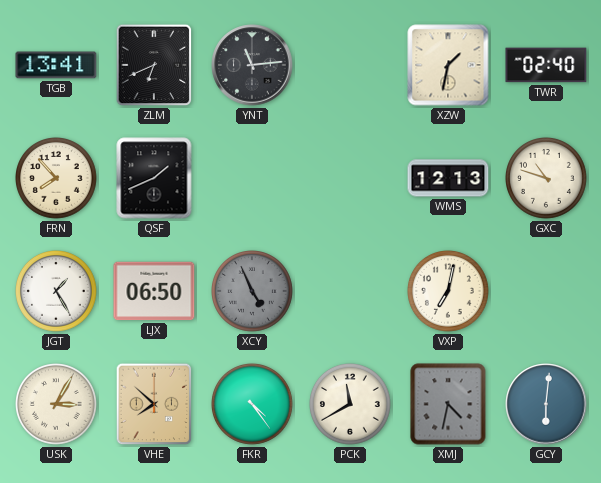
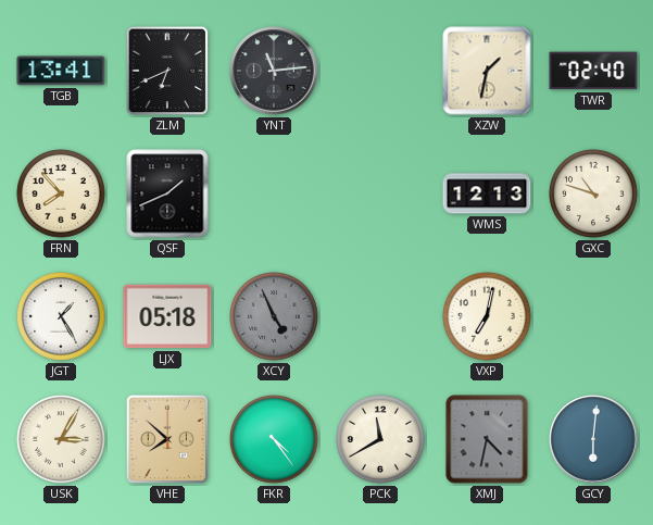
LJX: 06:50 -> 05:18 (167, 316)
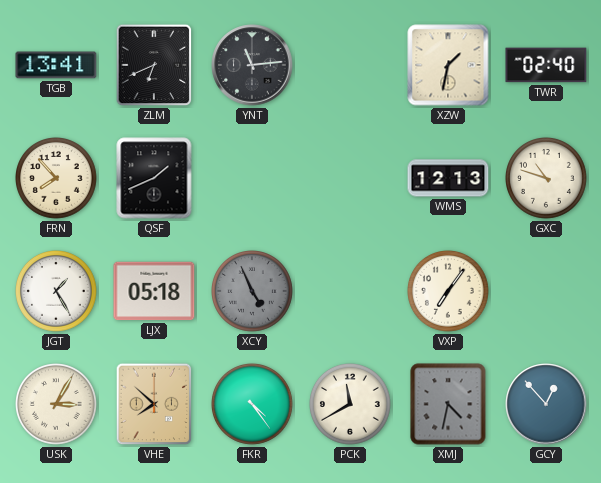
VXP: 7:02 -> 7:06 (449, 292)
GCY: 6:01 -> 12:53 (546, 404)
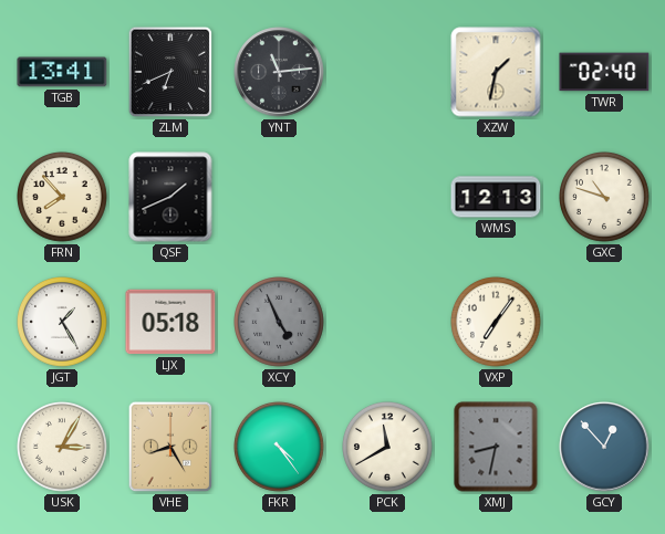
VHE: 7:52 -> 8:25 (170, 447)
XMJ: 4:32 -> 8:32 (496, 447)
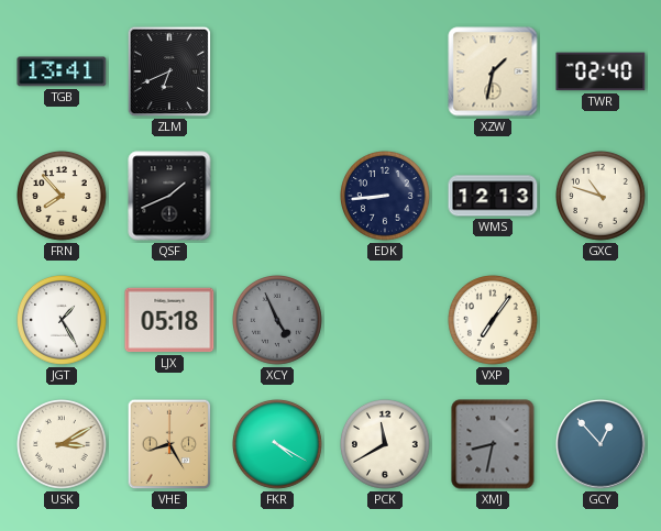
YNT: 11:14 -> none (279, 72)
EDK: none -> 8:44 (386, 197)
USK: 3:05 -> 3:10 (63, 445)
FKR: 4:24 -> 4:20 (278, 445)
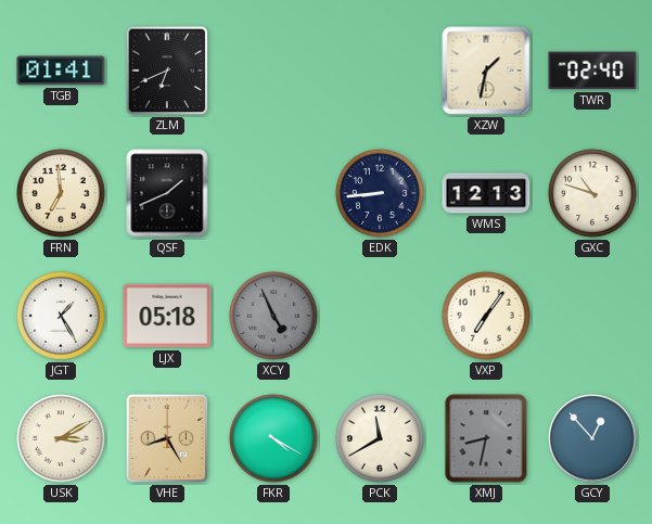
TGB: 13:41 -> 01:41 (61, 71)
FRN: 7:53 -> 6:59 (62, 194)
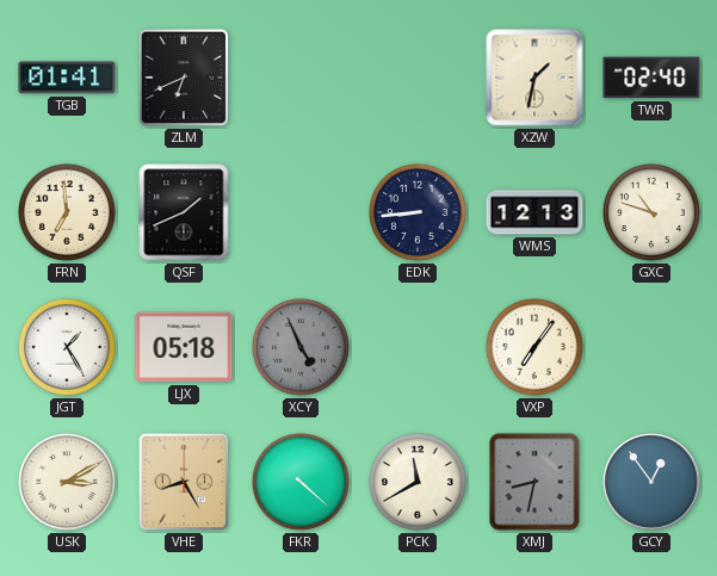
FKR: 4:20 -> 4:22 (302, 483)
GCY: 12:53 -> 12:54 (651, 482)
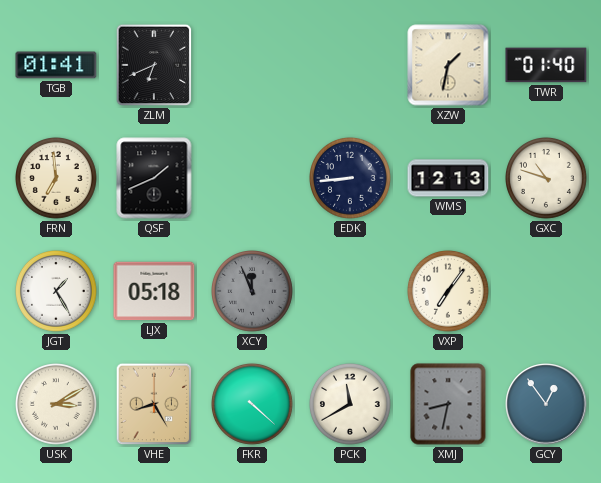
TWR: 02:40 -> 01:40 (546, 65)
XCY: 4:56 -> 11:56 (253, 292)
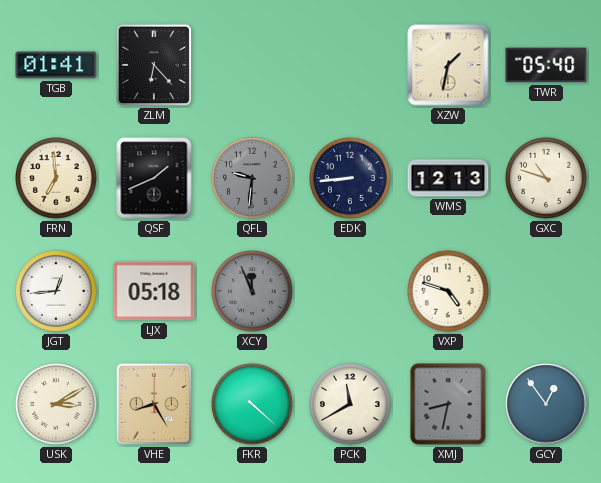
ZLM: 6:41 -> 6:23 (154, 65)
TWR: 01:40 -> 05:40 (546, 65)
QFL: none -> 9:31 (253, 179)
JGT: 1:25 -> 12:44 (57, 292)
VXP: 7:06 -> 4:48 (449, 292)
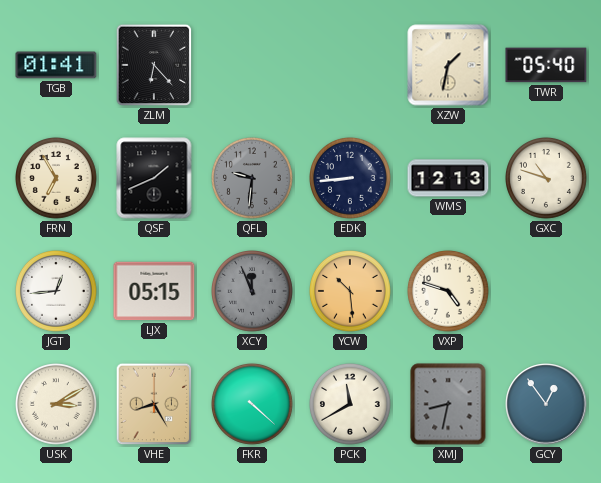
FRN: 6:59 -> 6:55 (57, 179)
LJX: 05:18 -> 05:15 (154, 291)
YCW: none -> 10:29 (351, 292)
